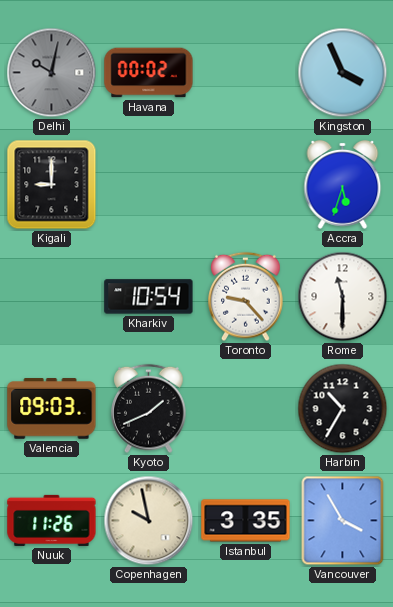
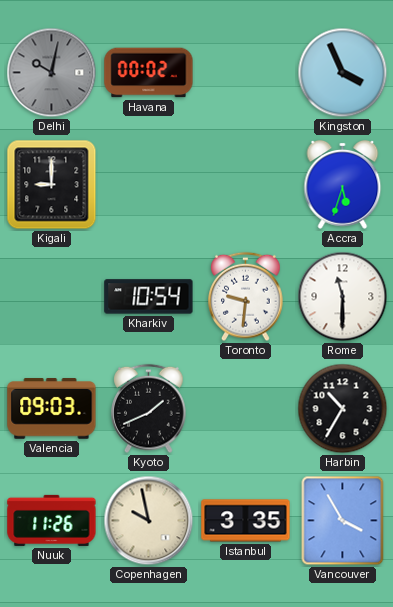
Toronto: 9:23 -> 9:31 (246, 297)
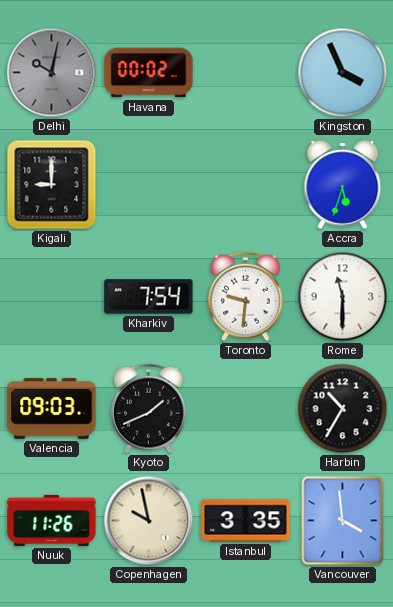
Kharkiv: 10:54 -> 7:54 (149, 297)
Vancouver: 3:55 -> 3:59 (343, 521)
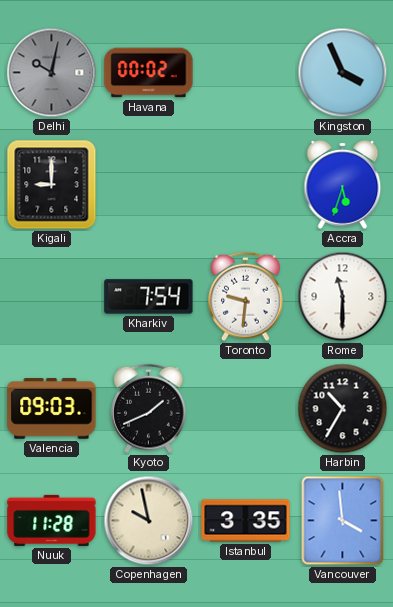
Nuuk: 11:26 -> 11:28 (52, 520)
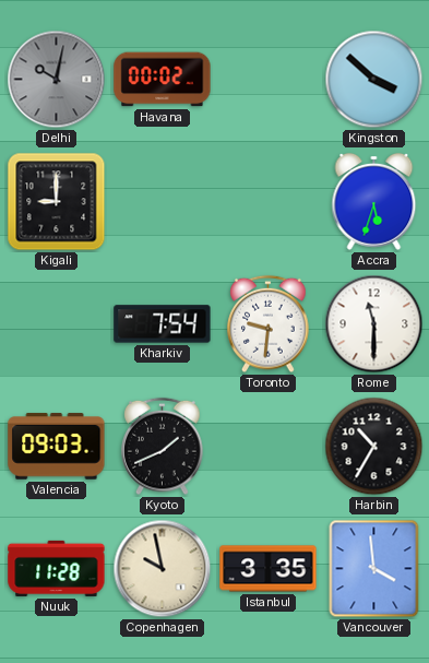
Kingston: 3:56 -> 3:52 (374, 80)
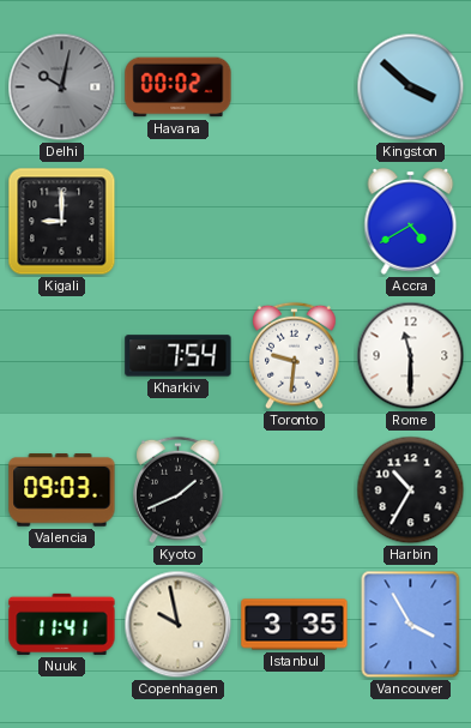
Accra: 5:33 -> 4:40 (411, 222)
Nuuk: 11:28 -> 11:41 (62, 624)
Vancouver: 3:59 -> 3:55 (411, 625)
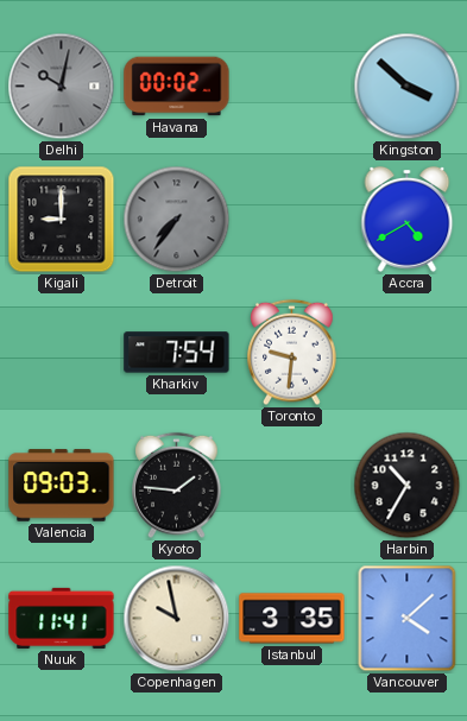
Detroit: none -> 7:36 (177, 220)
Rome: 11:30 -> none (411, 356)
Kyoto: 1:41 -> 1:46 (177, 486)
Vancouver: 3:55 -> 4:08 (408, 619)
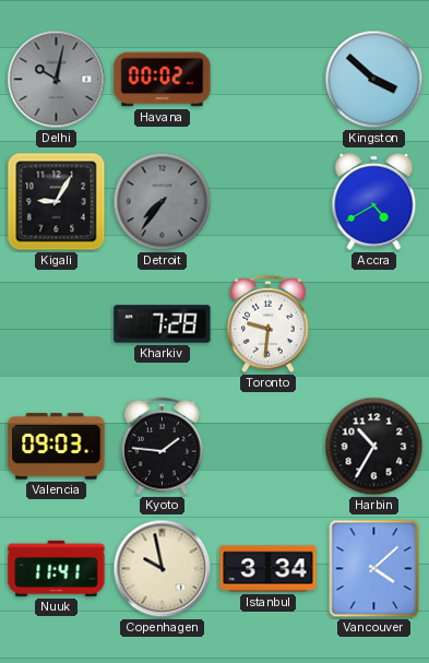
Kigali: 9:00 -> 9:05 (57, 202)
Kharkiv: 7:54 -> 7:28 (163, 324)
Istanbul: 3:35 -> 3:34 (269, 569)
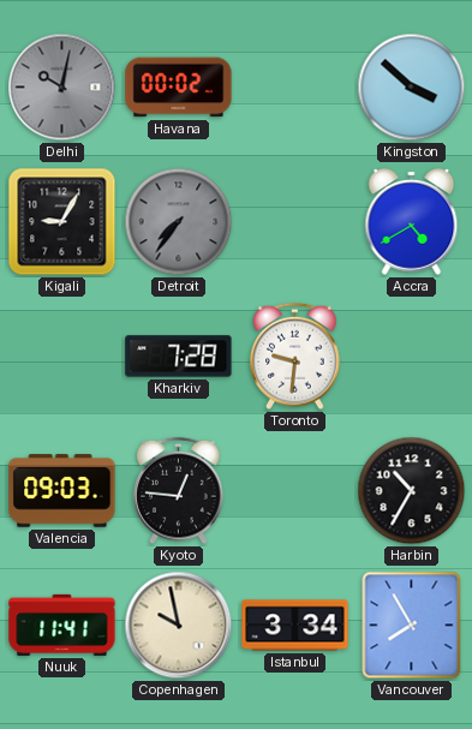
Kyoto: 1:46 -> 12:46 (179, 491)
Vancouver: 4:08 -> 7:55 (412, 626)
